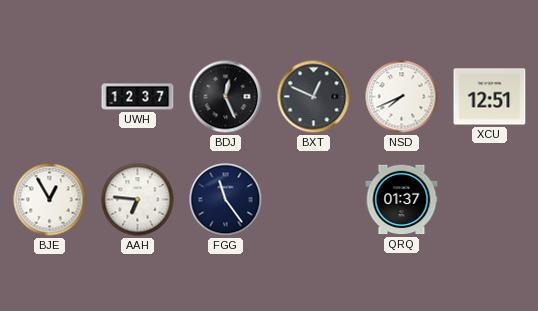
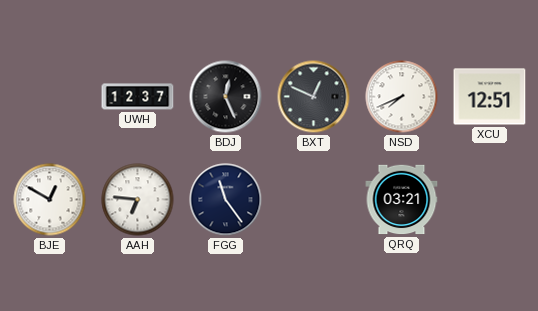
BJE: 12:55 -> 12:50 (50, 200)
QRQ: 01:37 -> 03:21 (402, 200)
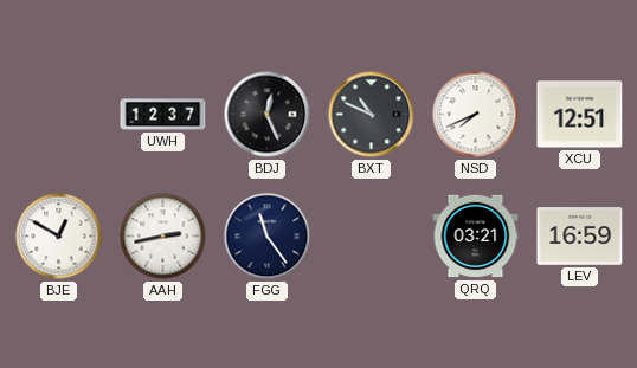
BXT: 12:49 -> 10:49 (372, 115)
AAH: 6:46 -> 2:43 (163, 237)
LEV: none -> 16:59 (580, 237)
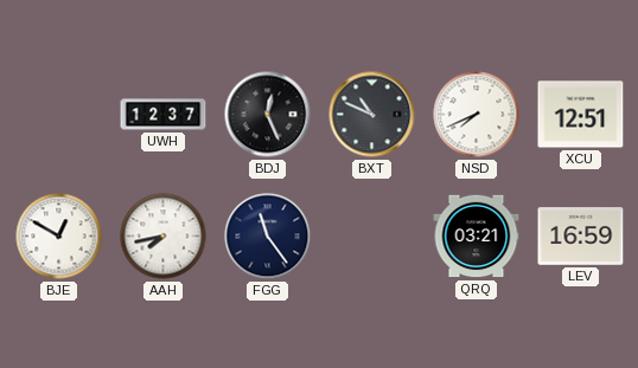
AAH: 2:43 -> 7:43 (164, 237)
